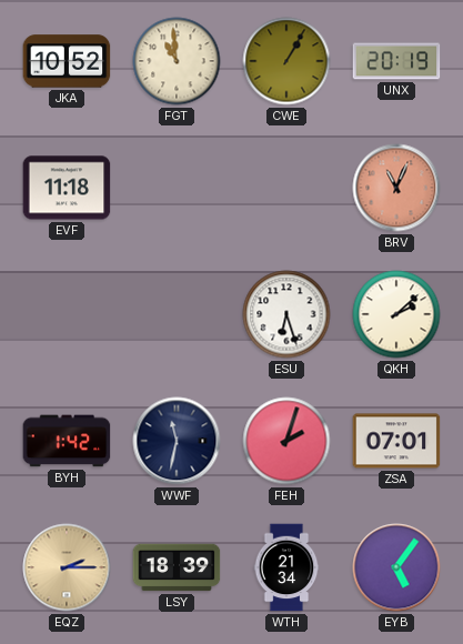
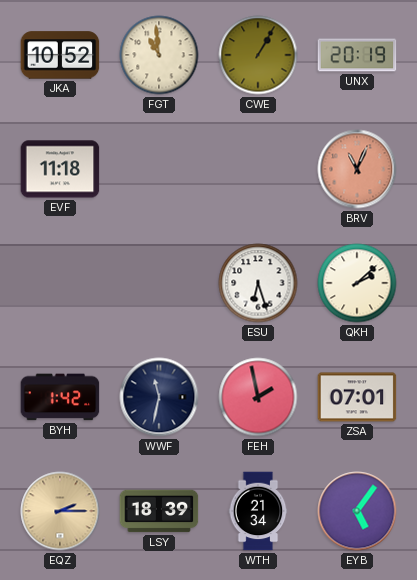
FEH: 2:03 -> 1:58 (258, 397)
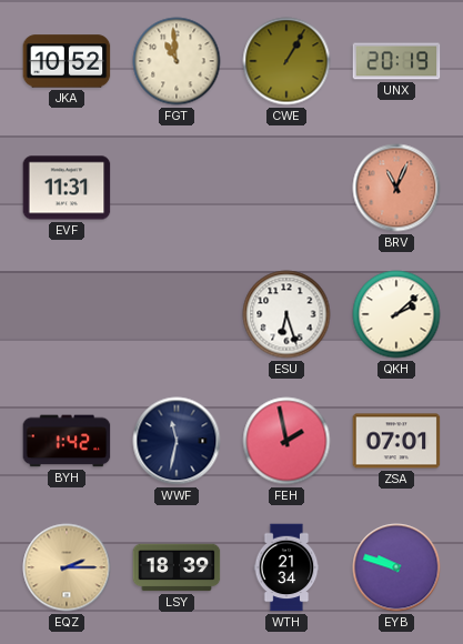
EVF: 11:18 -> 11:31 (67, 188)
EYB: 5:06 -> 9:48 (396, 567)
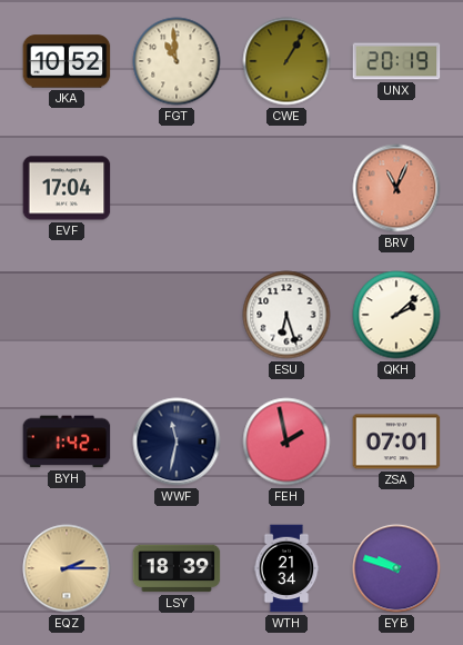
EVF: 11:31 -> 17:04 (67, 188)
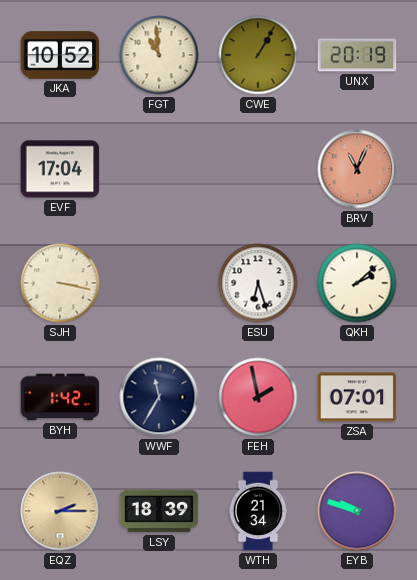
SJH: none -> 3:17 (60, 283)
WWF: 11:32 -> 11:35 (159, 397)
